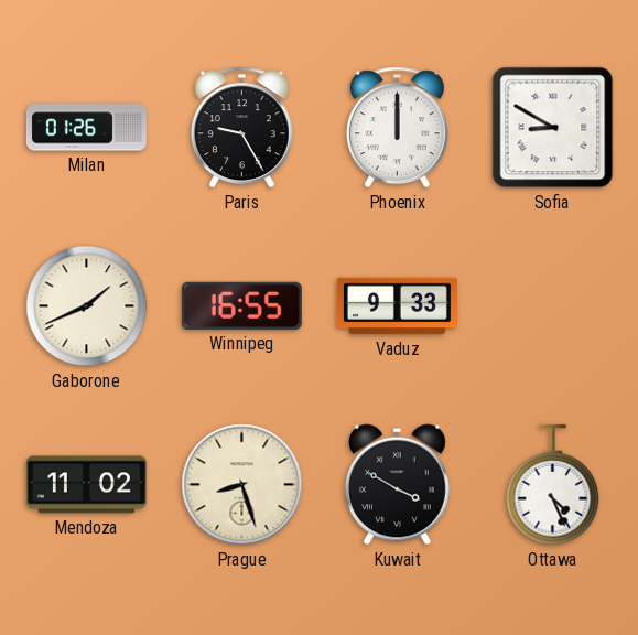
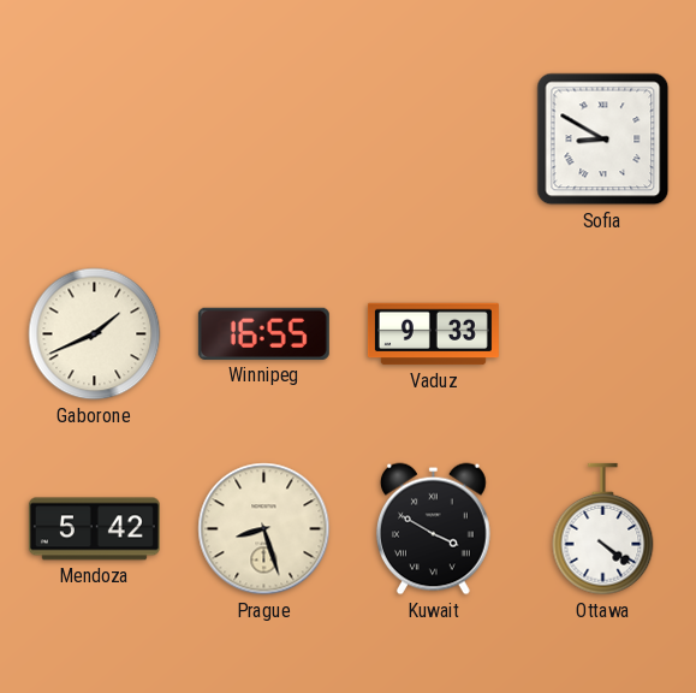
Milan: 01:26 -> none (86, 128)
Paris: 9:25 -> none (241, 128)
Phoenix: 12:00 -> none (397, 128)
Mendoza: 11:02 -> 5:42 (94, 529)
Ottawa: 4:26 -> 4:21 (603, 529)
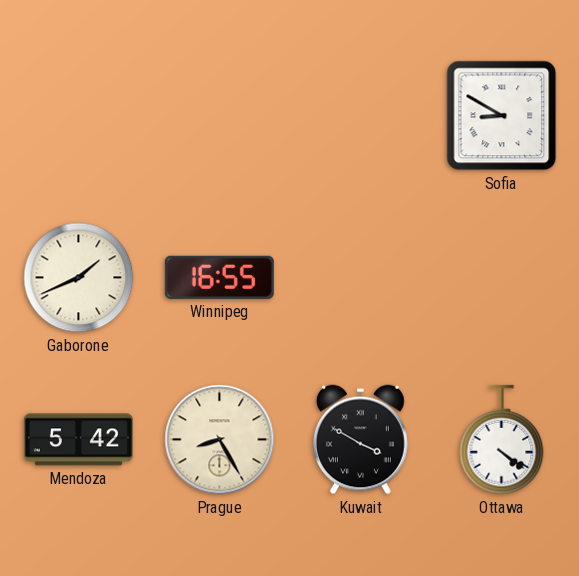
Vaduz: 9:33 -> none (433, 334)
Prague: 8:27 -> 8:25 (220, 440)
